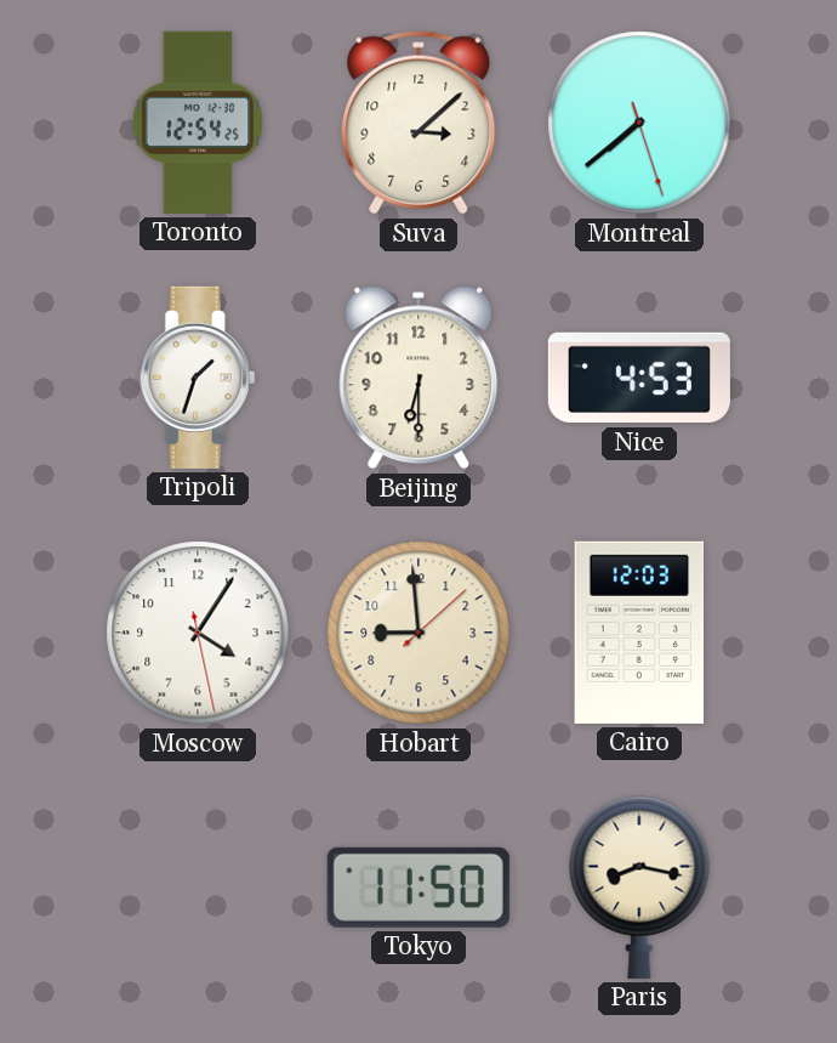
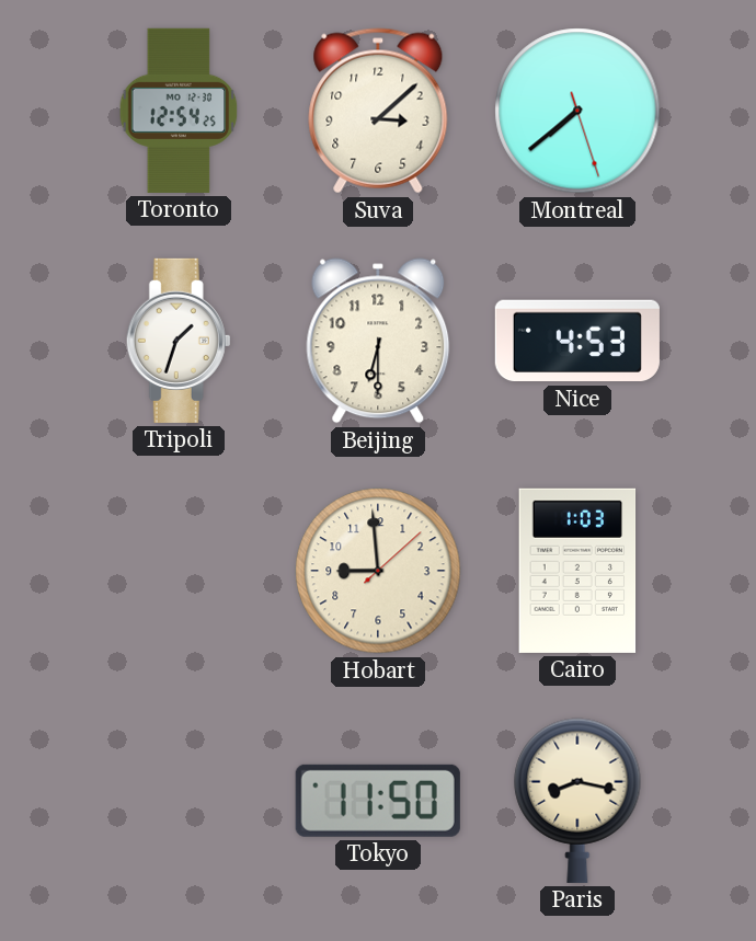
Moscow: 4:05 -> none (198, 633)
Cairo: 12:03 -> 1:03 (577, 571)
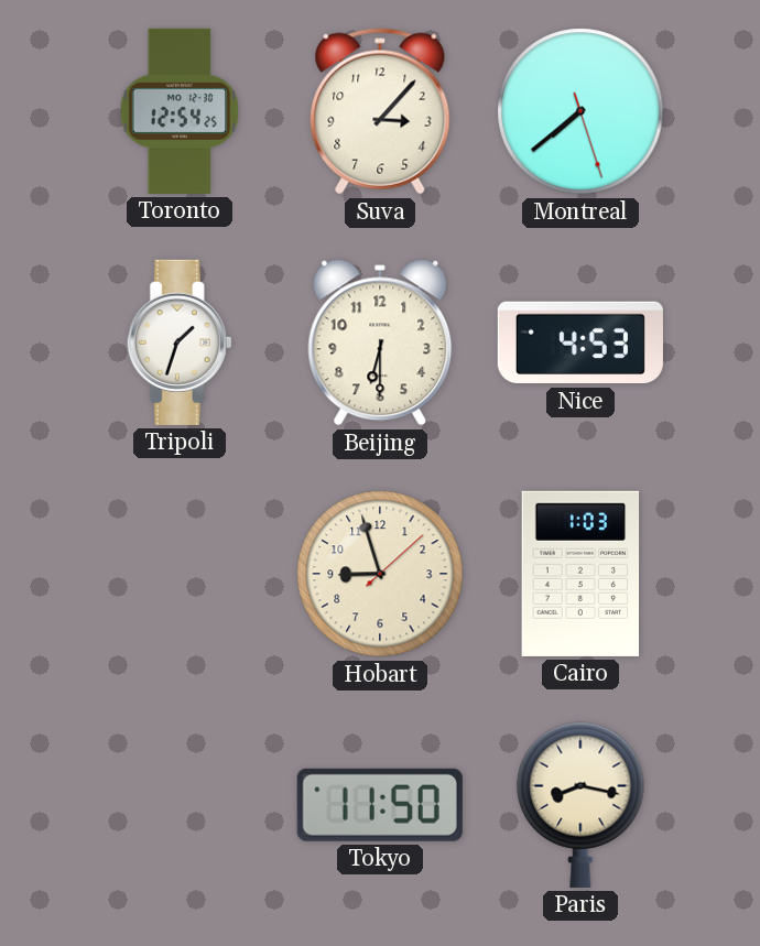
Suva: 3:08 -> 3:07 (380, 111)
Hobart: 8:59 -> 8:57 (380, 574)
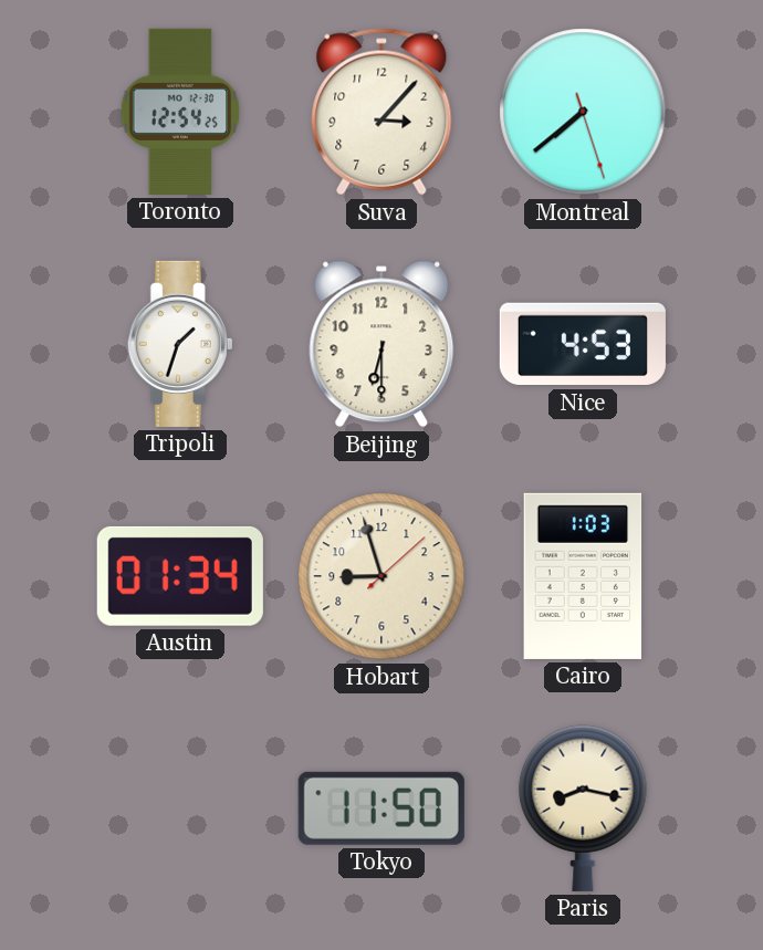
Austin: none -> 01:34 (180, 576)
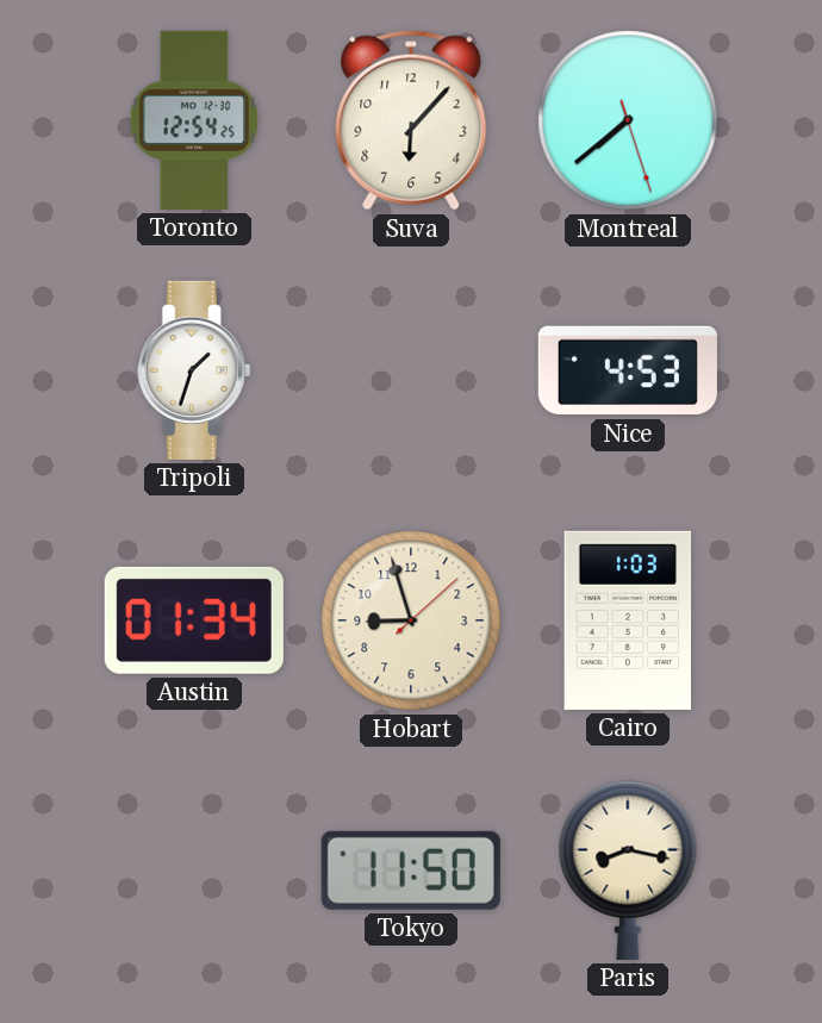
Suva: 3:07 -> 6:07 (411, 120)
Beijing: 6:30 -> none (381, 344)
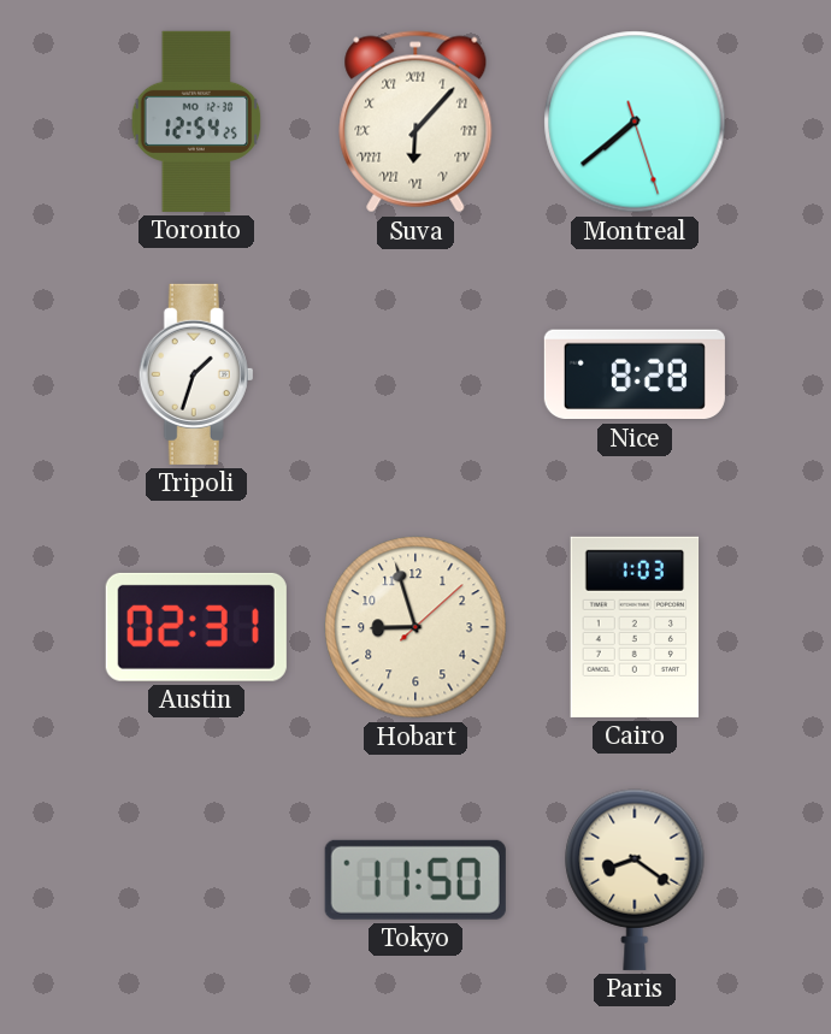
Suva numerals: Arabic -> Roman (415, 122)
Nice: 4:53 -> 8:28 (635, 374)
Austin: 01:34 -> 02:31 (196, 627)
Paris: 8:17 -> 8:21 (635, 880)
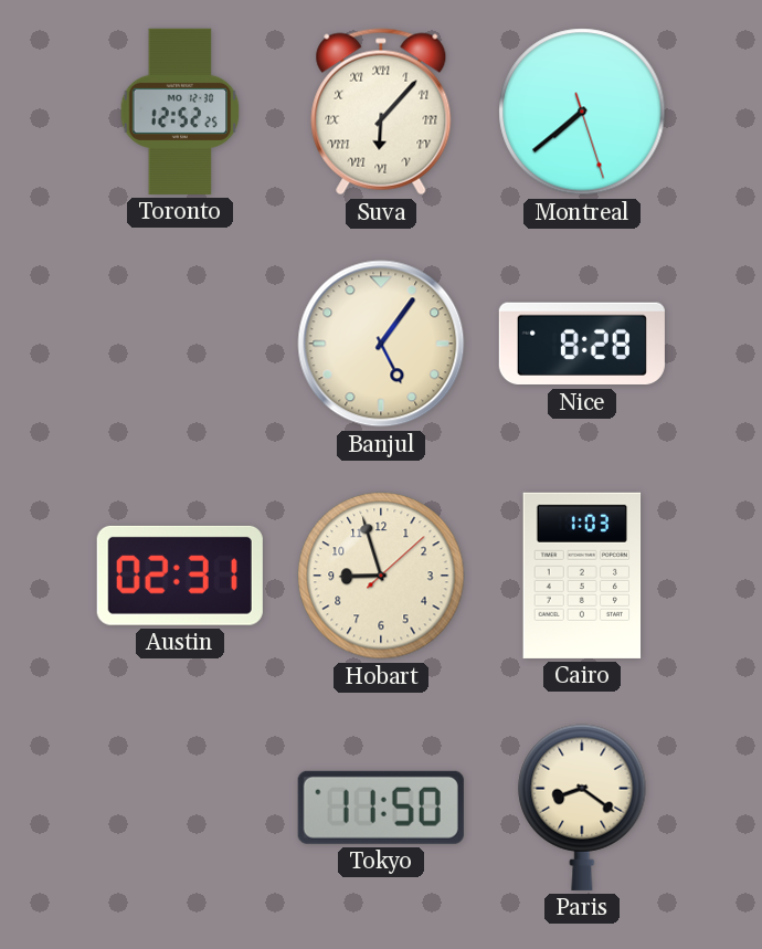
Toronto: 12:54 -> 12:52 (180, 112)
Tripoli: 1:33 -> none (196, 374)
Banjul: none -> 5:06 (381, 344)
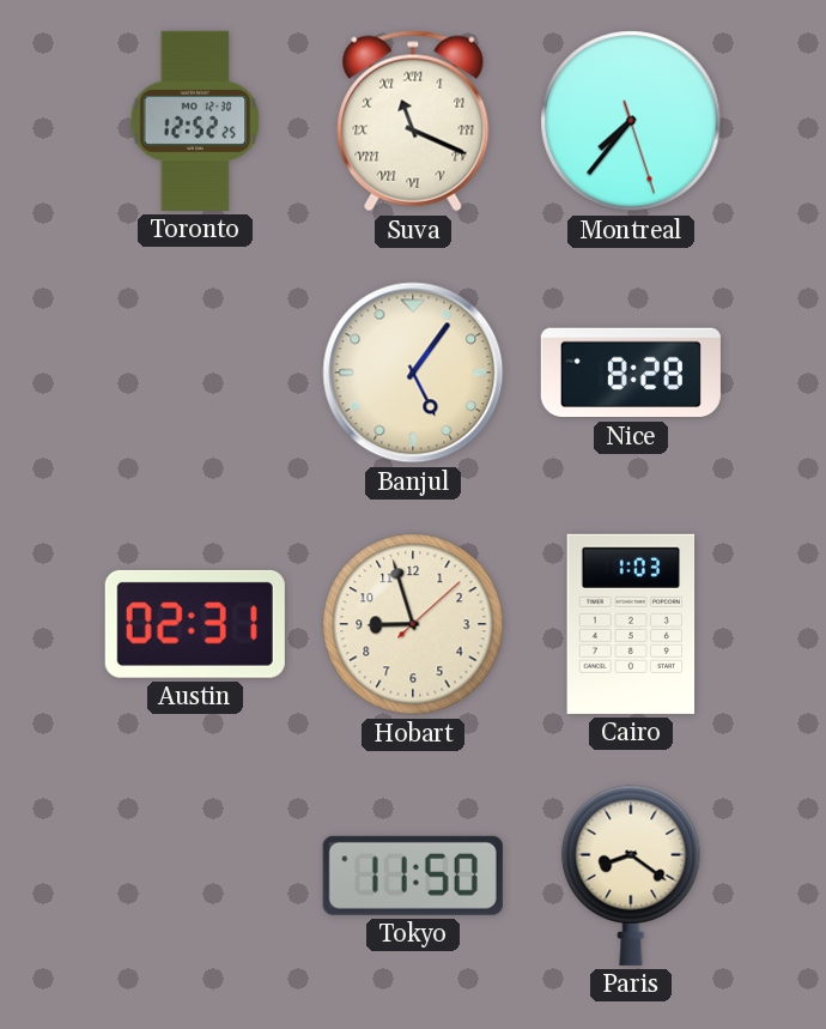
Suva: 6:07 -> 11:19 (413, 121)
Montreal: 7:38 -> 7:36 (631, 121)
